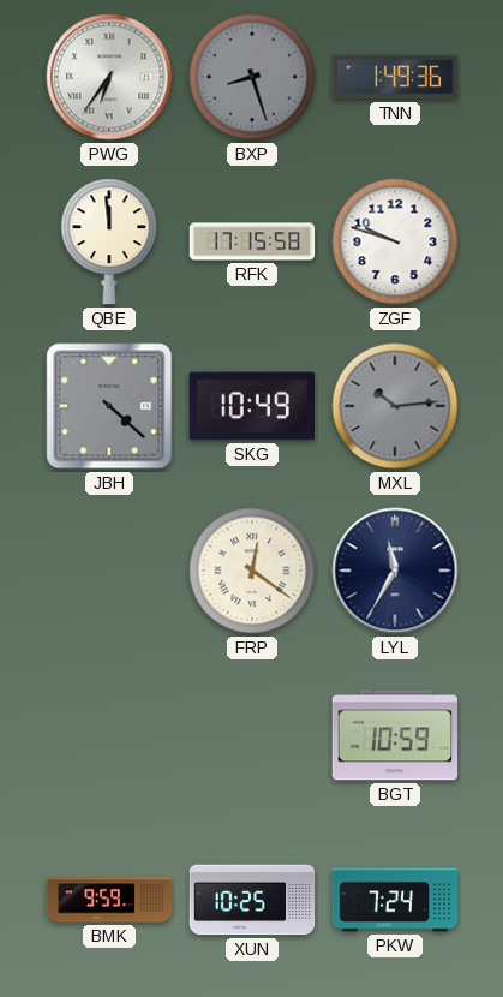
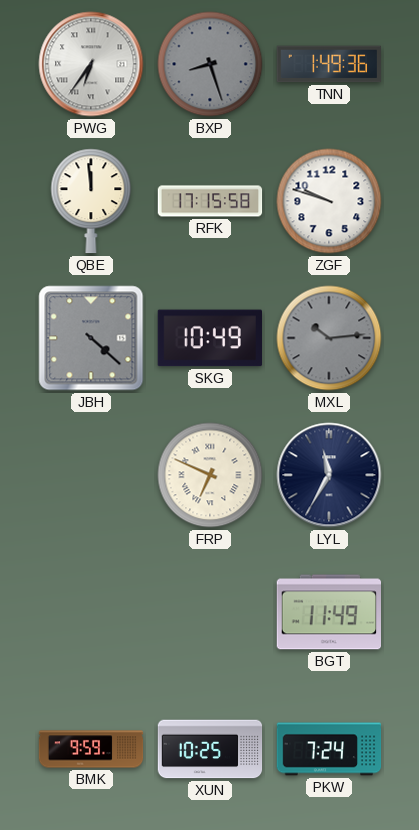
FRP: 12:21 -> 6:49 (210, 475)
BGT: 10:59 -> 11:49 (328, 612)
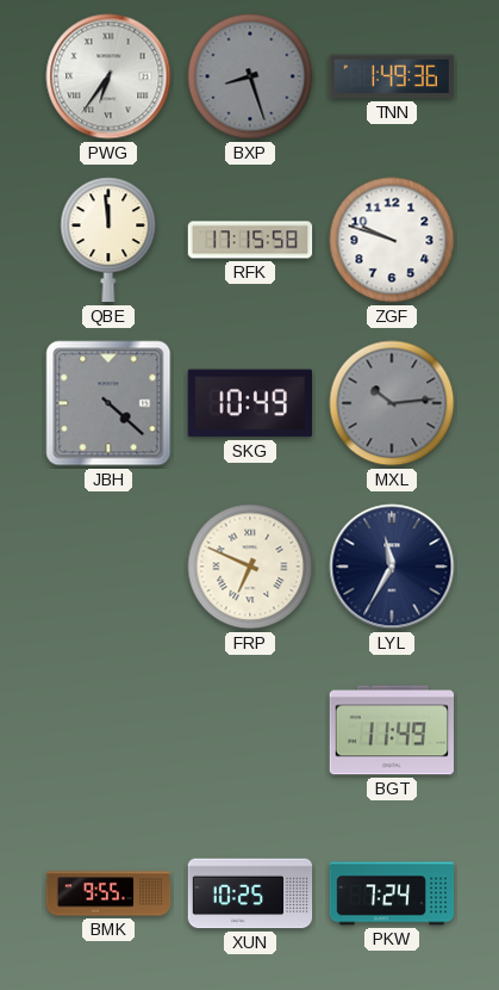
BMK: 9:59 -> 9:55 (108, 893)
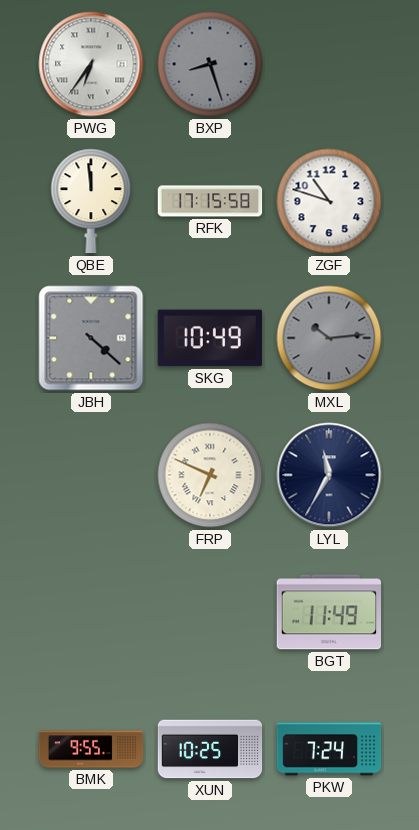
TNN: 1:49 -> none (392, 76)
ZGF: 9:48 -> 10:48 (329, 201)
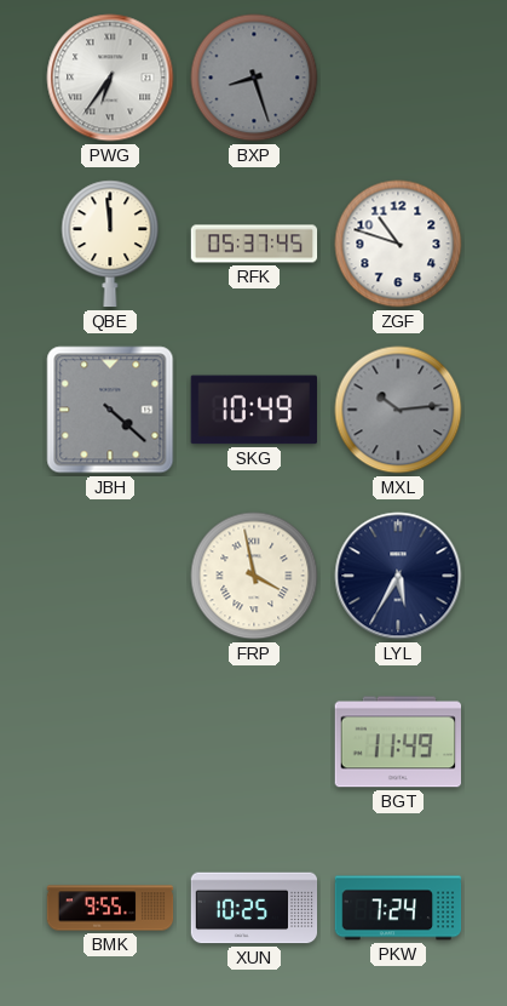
RFK: 17:15 -> 05:37 (254, 244)
FRP: 6:49 -> 3:58 (254, 576)
LYL: 11:35 -> 5:35 (398, 576)
